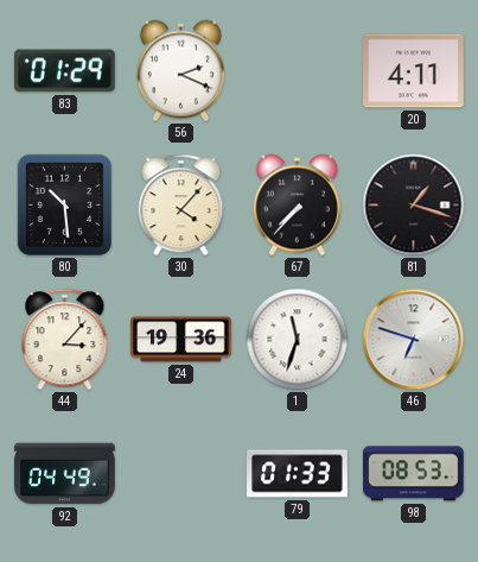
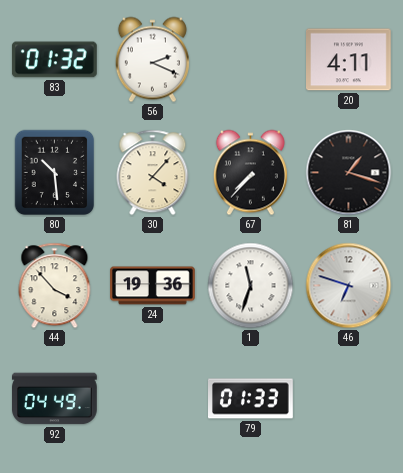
83: 01:29 -> 01:32 (54, 60)
44: 3:07 -> 3:53 (55, 286)
98: 08:53 -> none (414, 474)
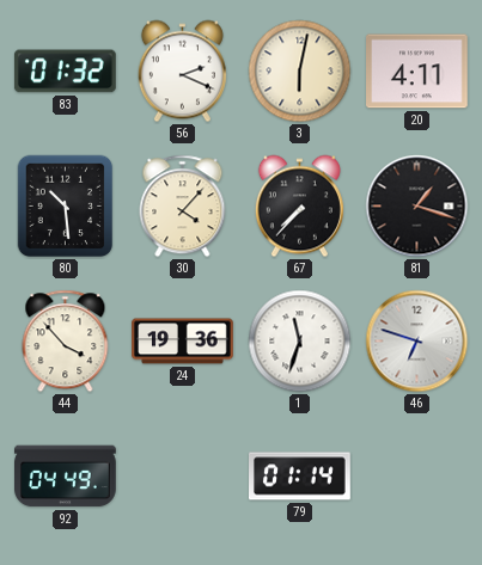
3: none -> 6:02 (300, 72)
79: 01:33 -> 01:14 (300, 477)
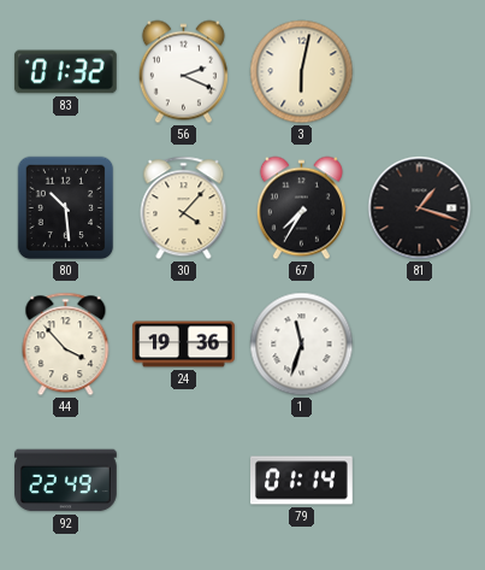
20: 4:11 -> none (417, 72)
67: 7:37 -> 7:35 (301, 208)
46: 6:48 -> none (417, 342)
92: 04:49 -> 22:49 (66, 481)
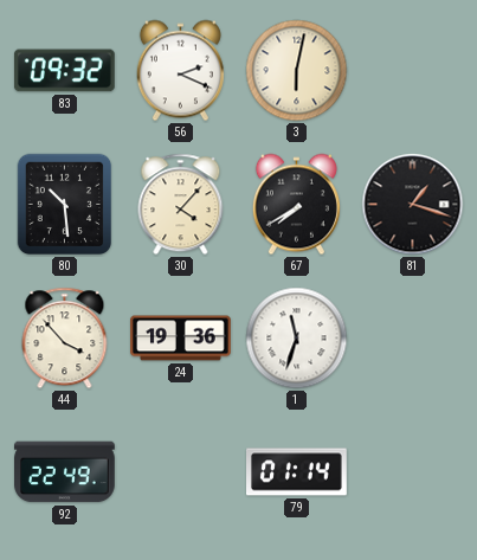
83: 01:32 -> 09:32 (64, 71)
67: 7:35 -> 7:40 (296, 205)
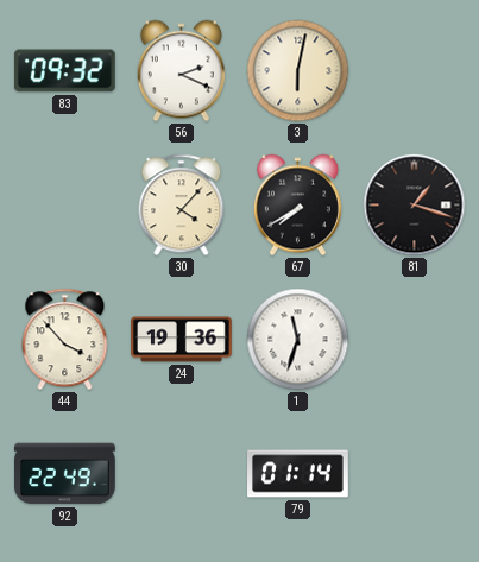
80: 10:29 -> none (65, 205)
